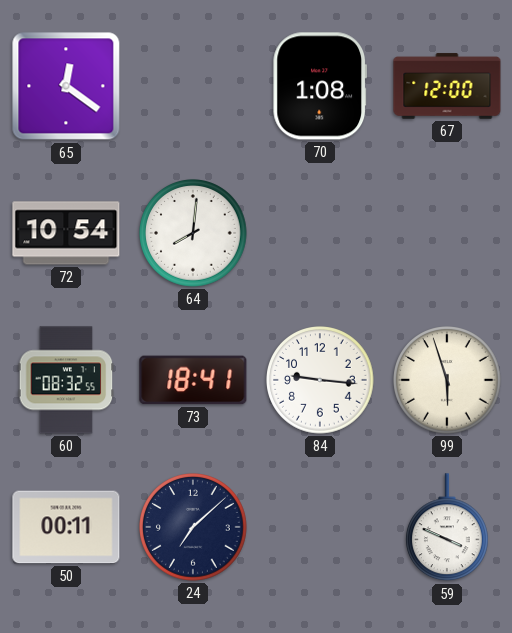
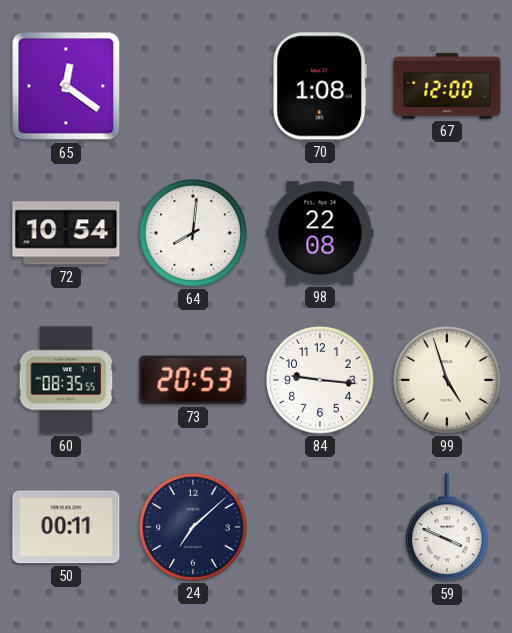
98: none -> 22:08 (320, 233)
60: 08:32 -> 08:35 (66, 380)
73: 18:41 -> 20:53 (193, 380)
99: 5:57 -> 4:57 (447, 380)
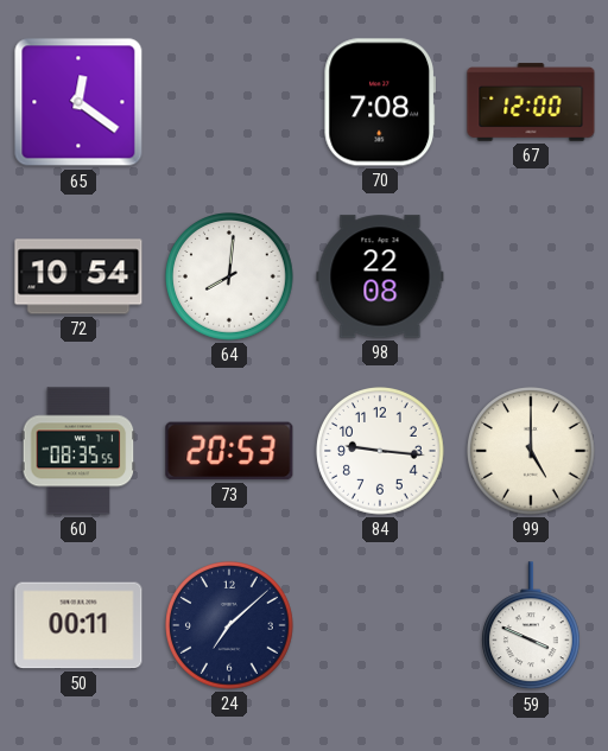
70: 1:08 -> 7:08 (379, 102)
99: 4:57 -> 5:00 (531, 451)
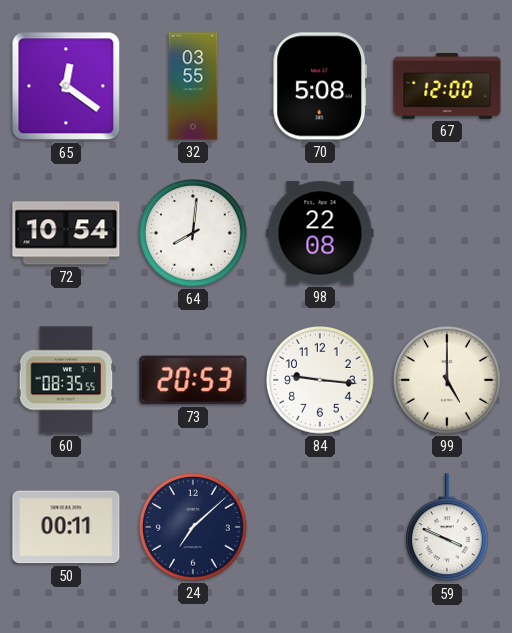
32: none -> 03:55 (193, 86)
70: 7:08 -> 5:08 (319, 86)
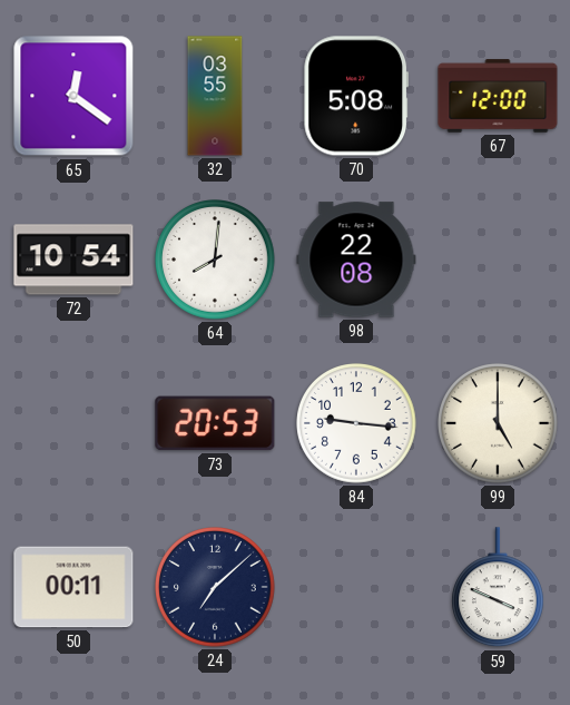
60: 08:35 -> none (66, 380)
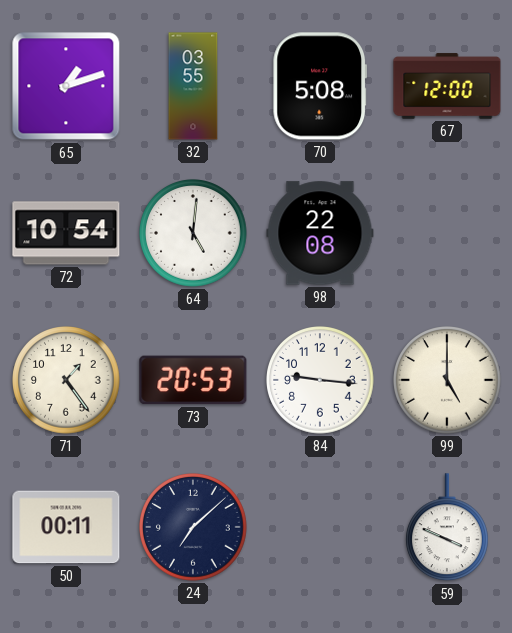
65: 12:21 -> 1:12 (66, 86)
64: 8:01 -> 5:01 (193, 233)
71: none -> 1:24 (66, 380)
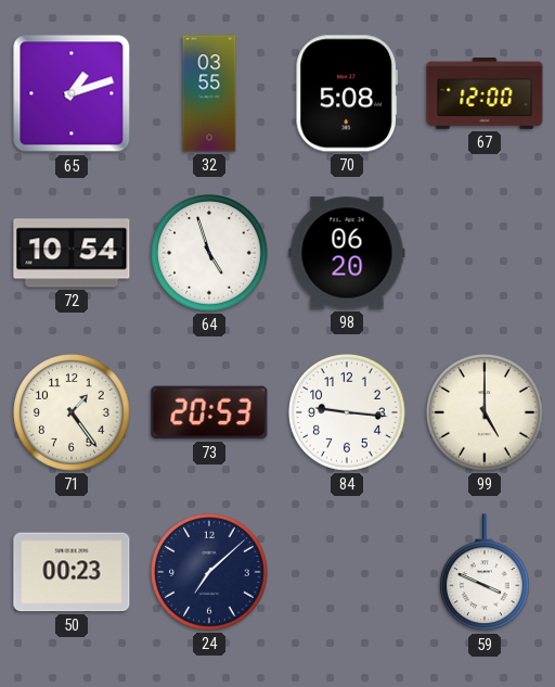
64: 5:01 -> 4:57 (209, 253)
98: 22:08 -> 06:20 (347, 253)
50: 00:11 -> 00:23 (72, 572)
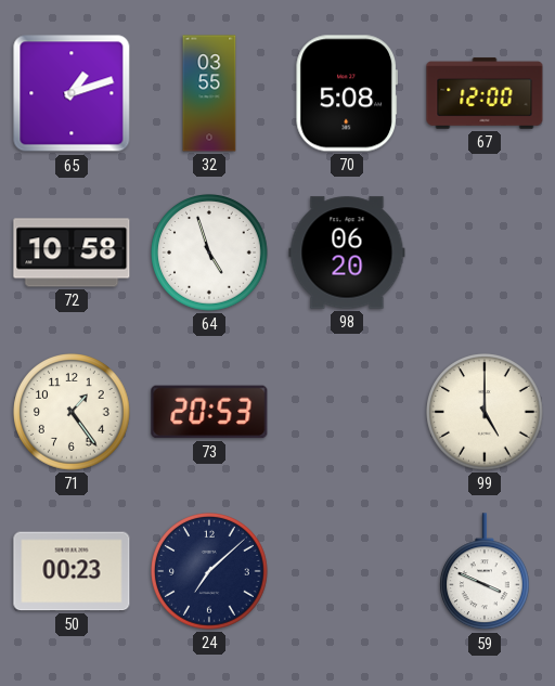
72: 10:54 -> 10:58 (72, 253)
84: 9:16 -> none (347, 412)
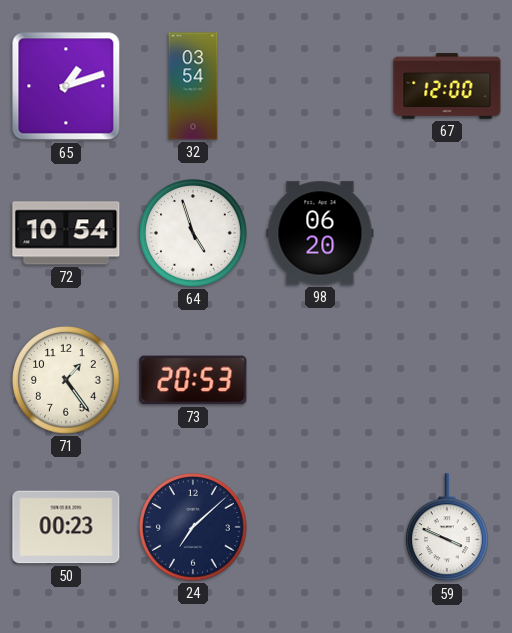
32: 03:55 -> 03:54 (193, 86)
70: 5:08 -> none (346, 93)
72: 10:58 -> 10:54 (66, 233)
99: 5:00 -> none (485, 412)
